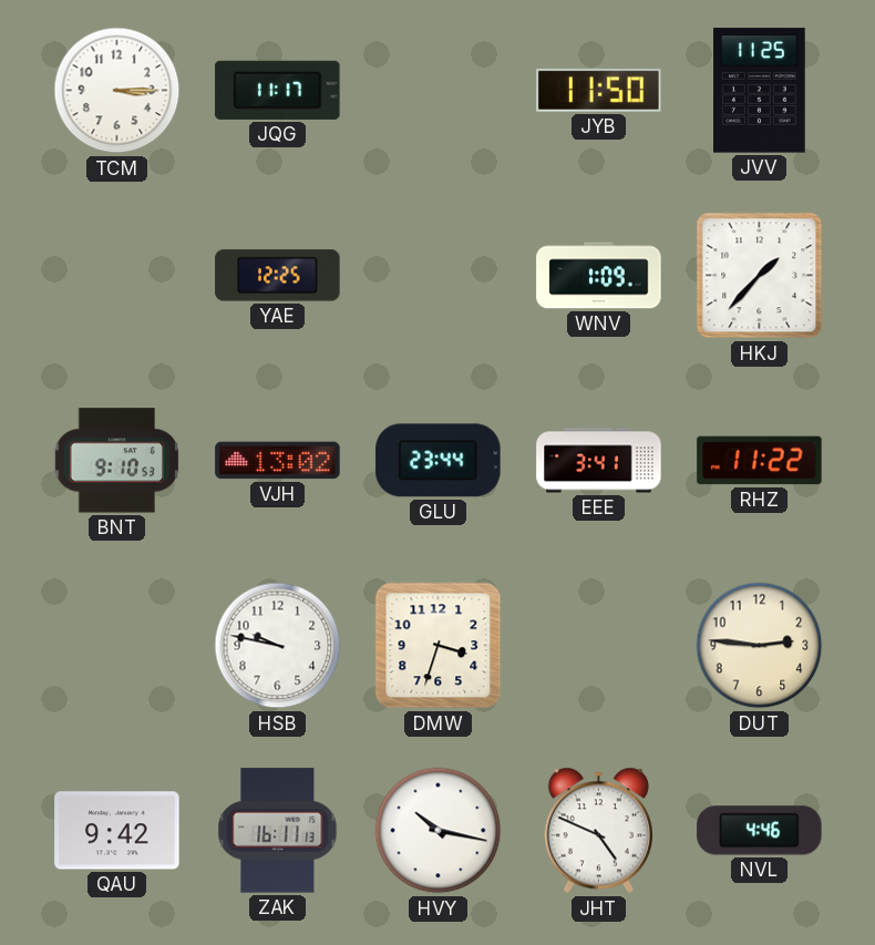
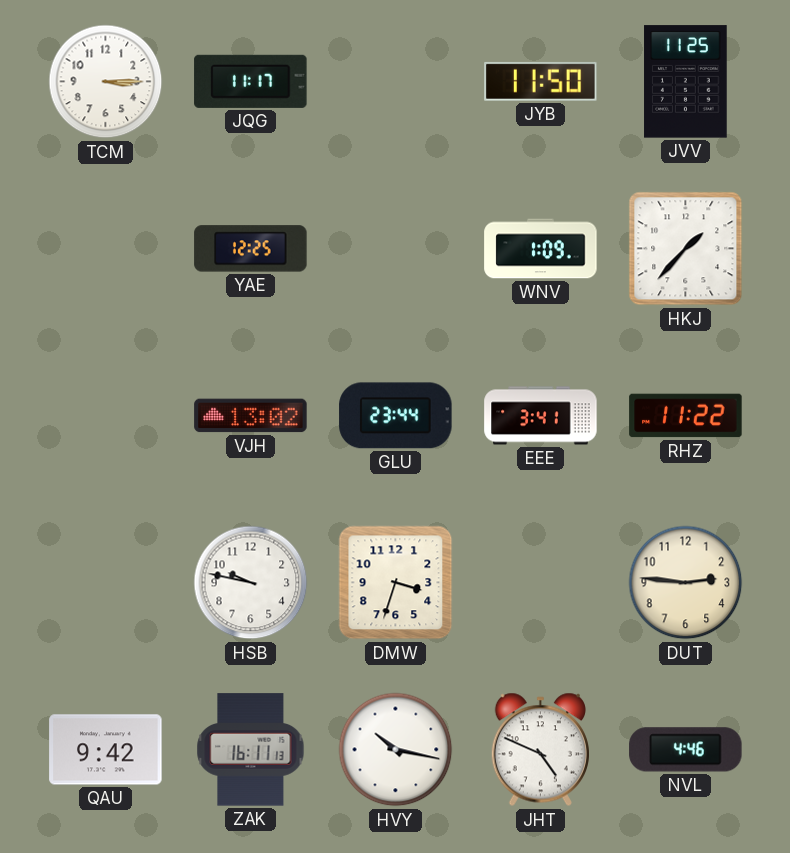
BNT: 9:10 -> none (117, 461)
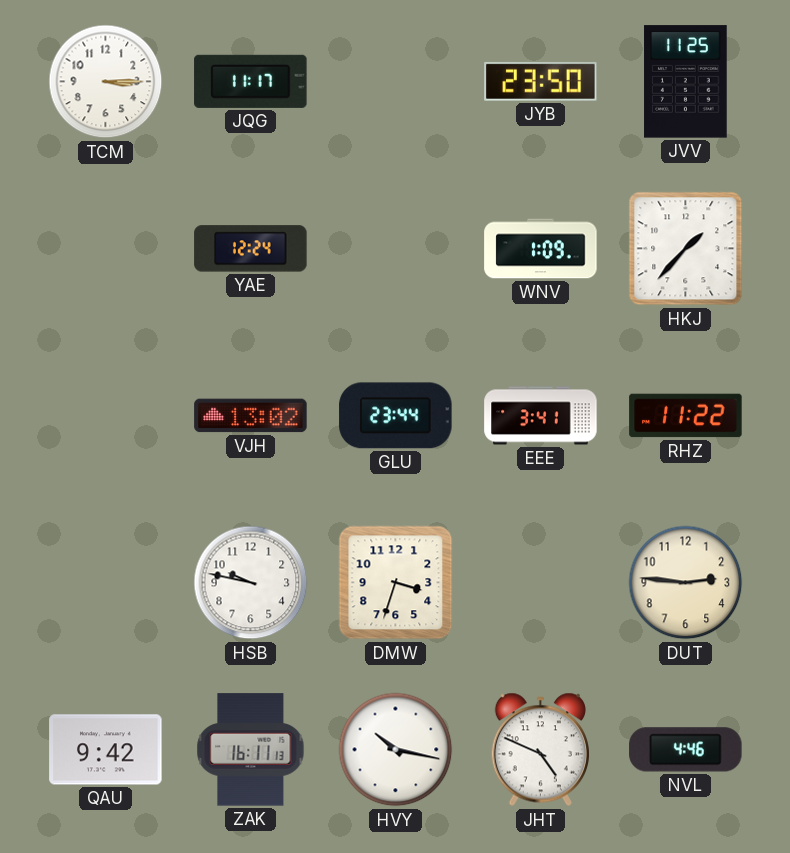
JYB: 11:50 -> 23:50 (541, 81)
YAE: 12:25 -> 12:24 (251, 249)
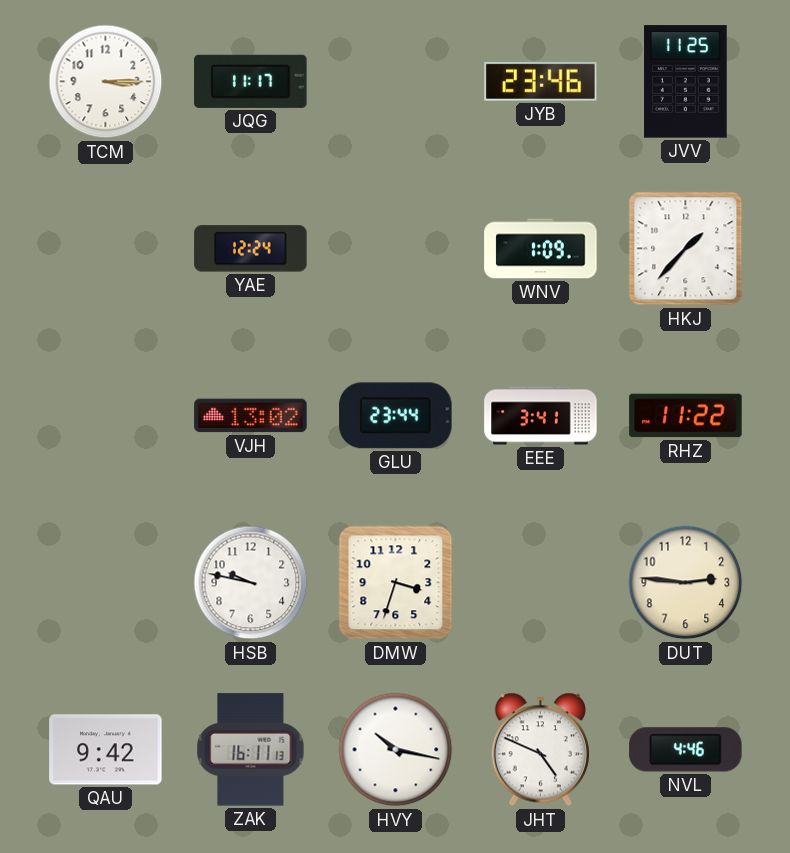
JYB: 23:50 -> 23:46 (541, 81)
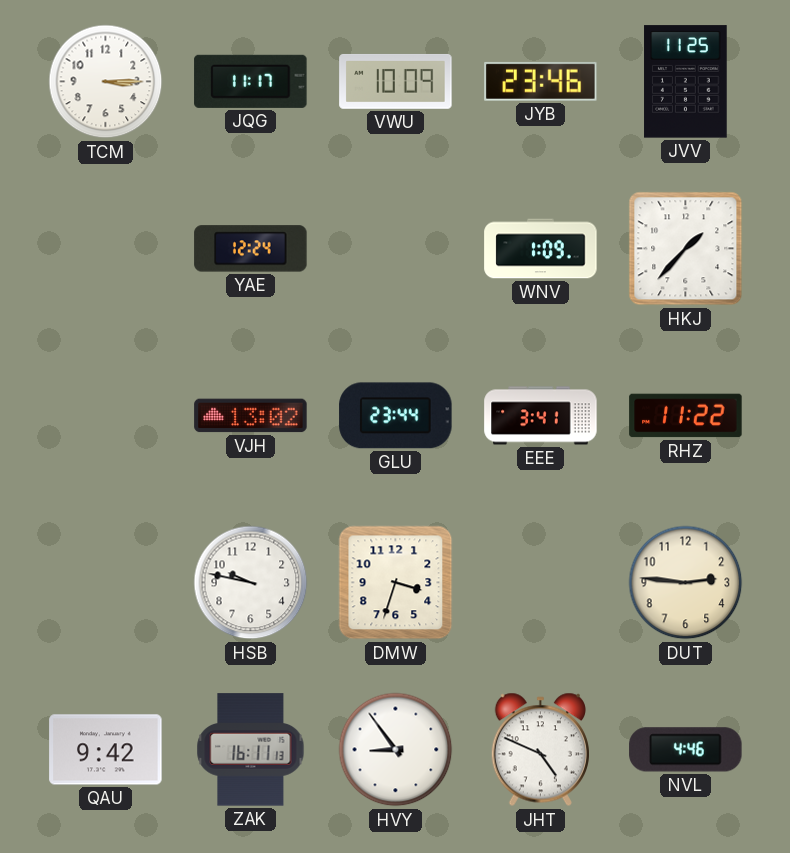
VWU: none -> 10:09 (396, 81)
HVY: 10:17 -> 8:54 (396, 750)
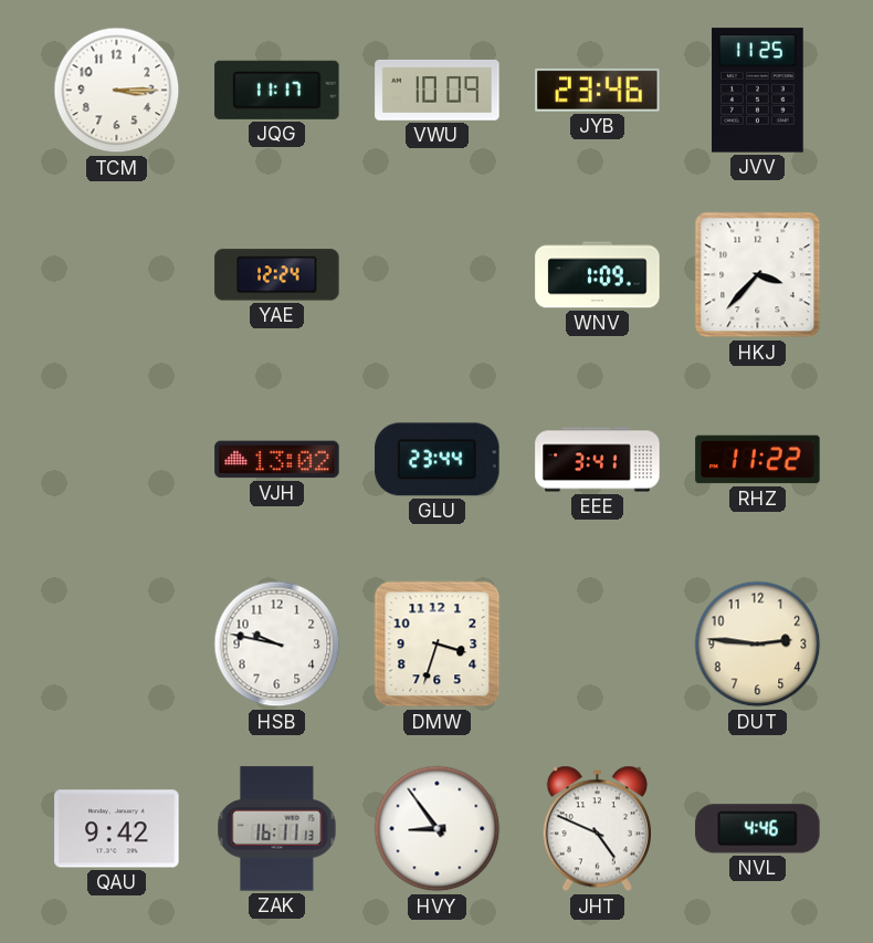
HKJ: 1:37 -> 3:37 (758, 275)
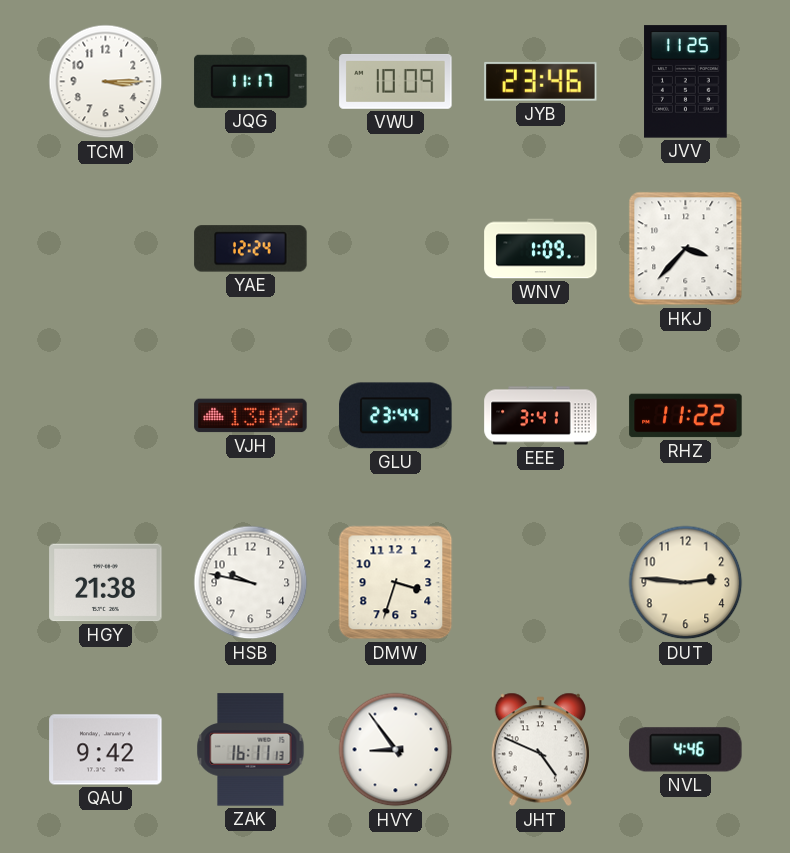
HGY: none -> 21:38 (106, 583)
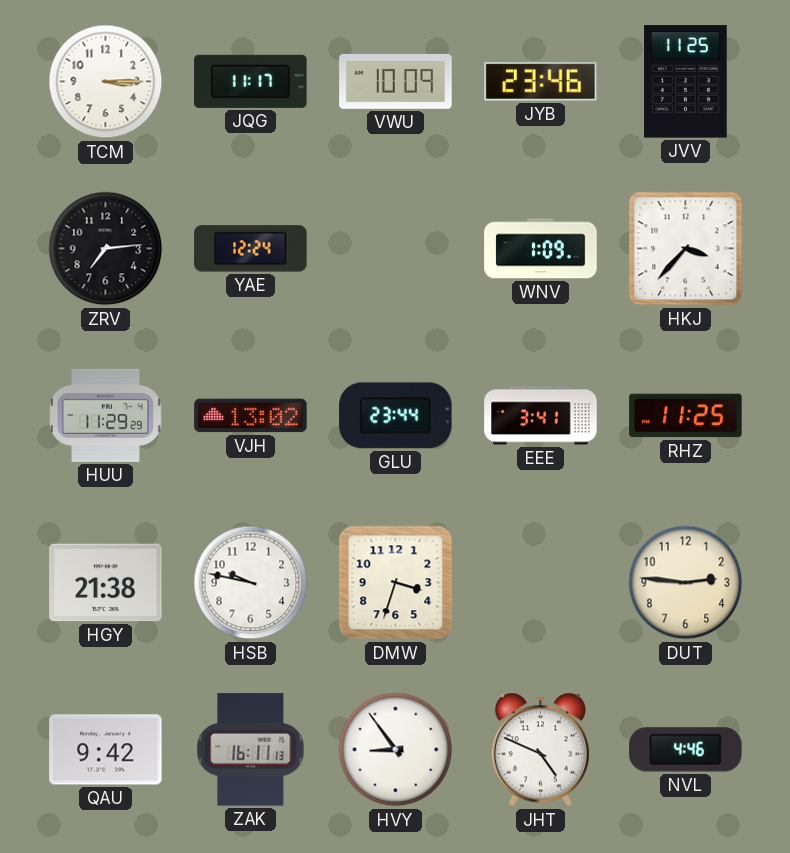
ZRV: none -> 7:14 (106, 249)
HUU: none -> 11:29 (106, 415)
RHZ: 11:22 -> 11:25 (686, 416)
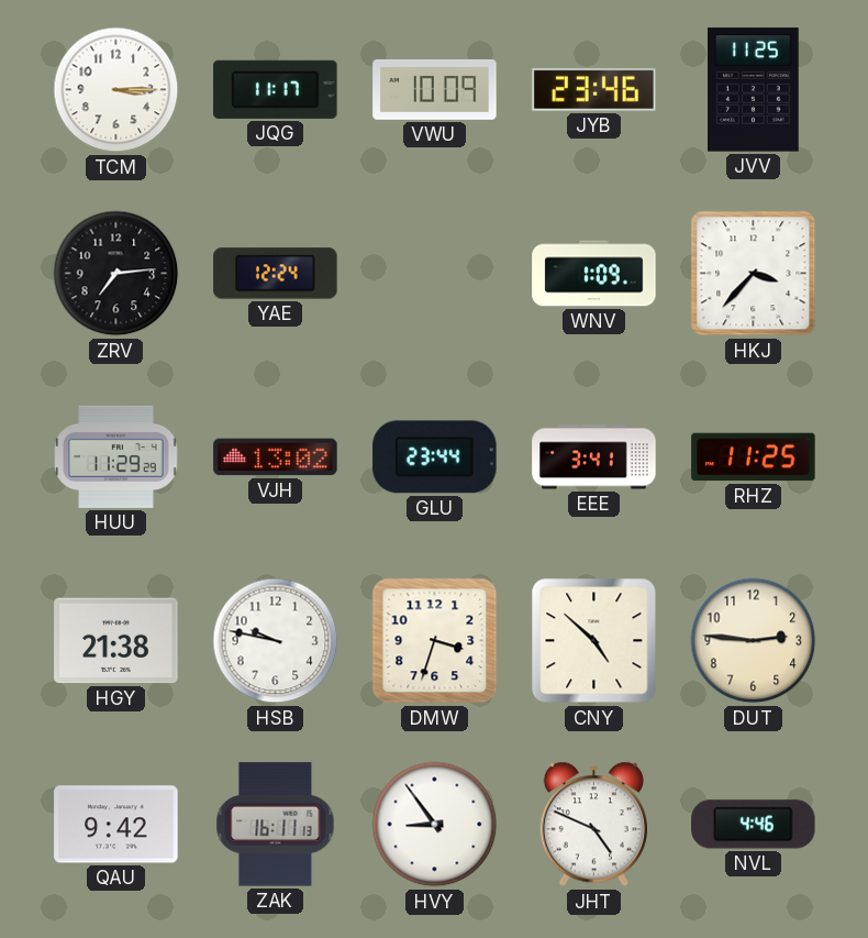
CNY: none -> 4:52 (594, 641)
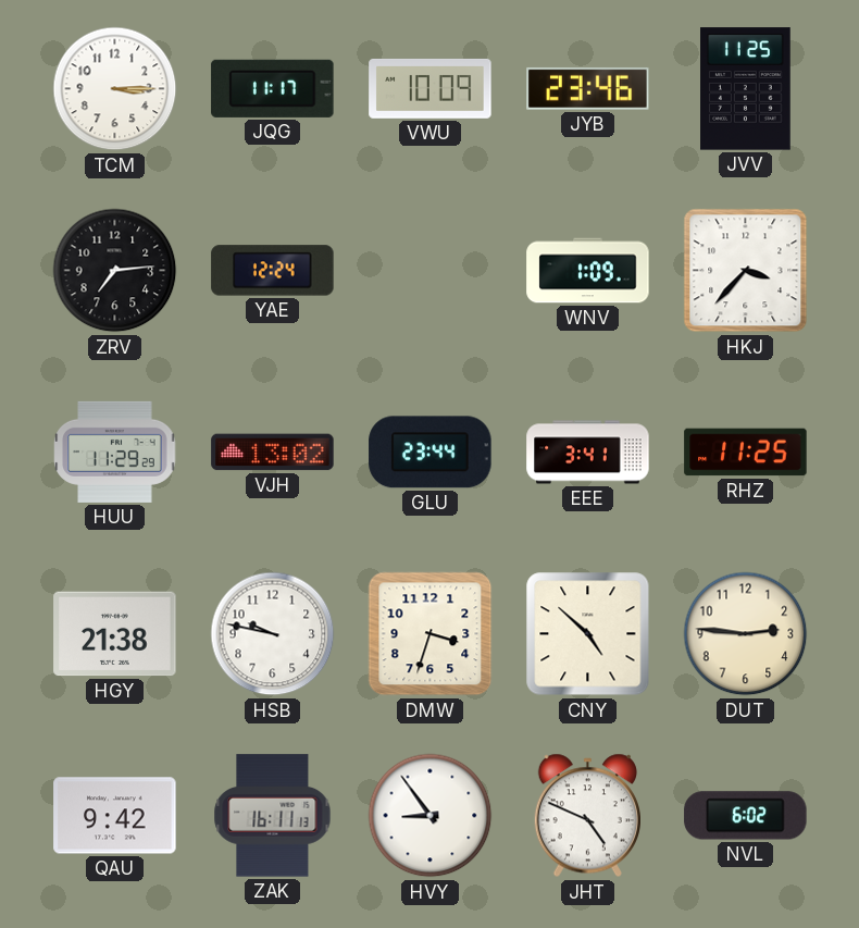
NVL: 4:46 -> 6:02 (746, 816)
